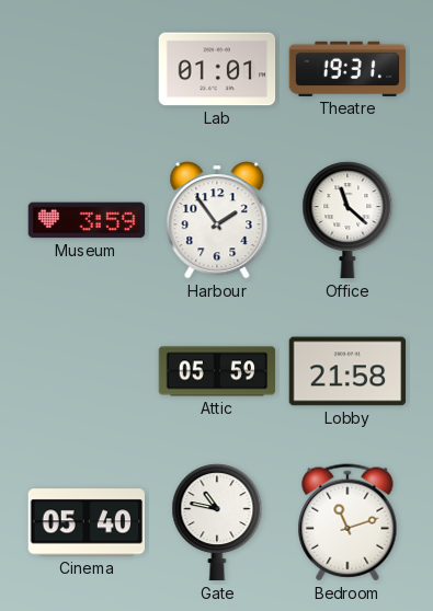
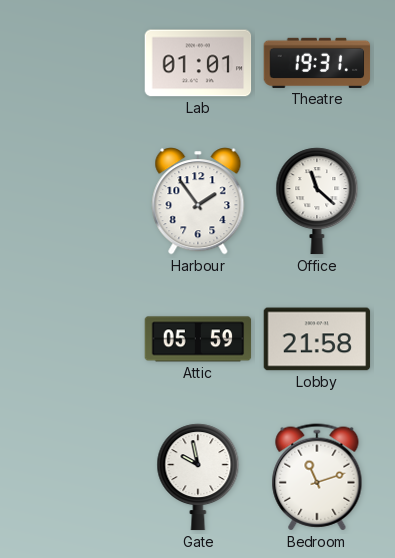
Museum: 3:59 -> none (87, 220)
Cinema: 05:40 -> none (87, 522)
Gate: 10:47 -> 9:58 (198, 477)
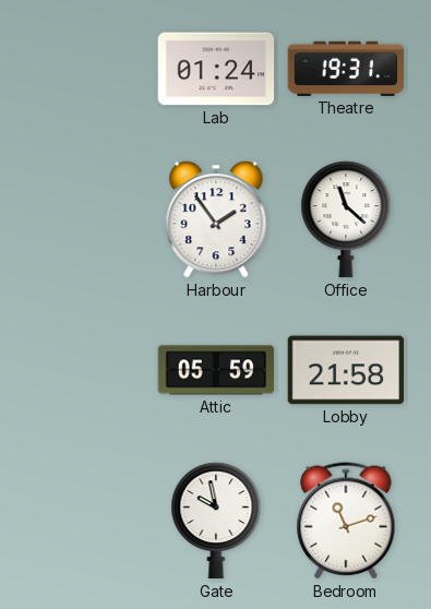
Lab: 01:01 -> 01:24 (216, 69)
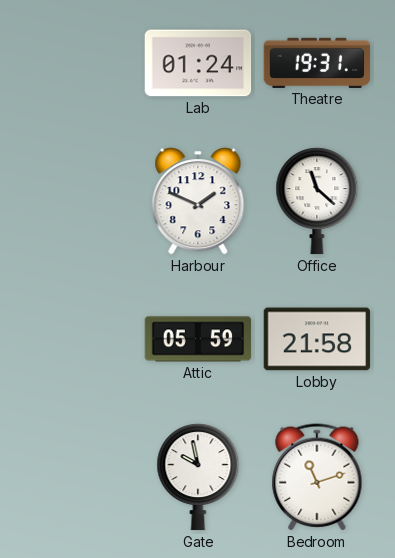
Harbour: 1:54 -> 1:49 (198, 201)
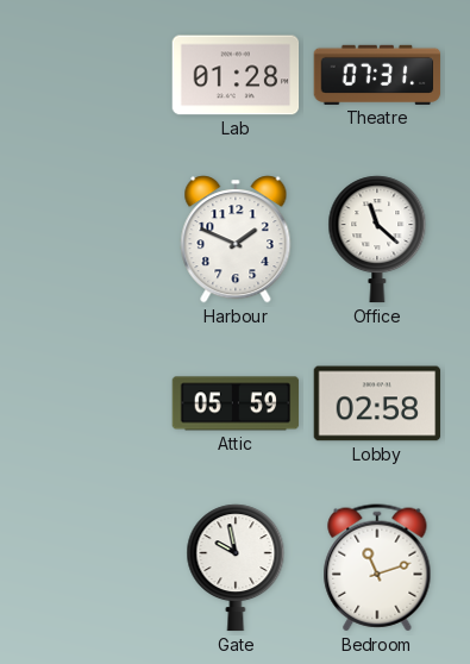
Lab: 01:24 -> 01:28 (236, 75)
Theatre: 19:31 -> 07:31 (377, 75)
Lobby: 21:58 -> 02:58 (377, 403)
